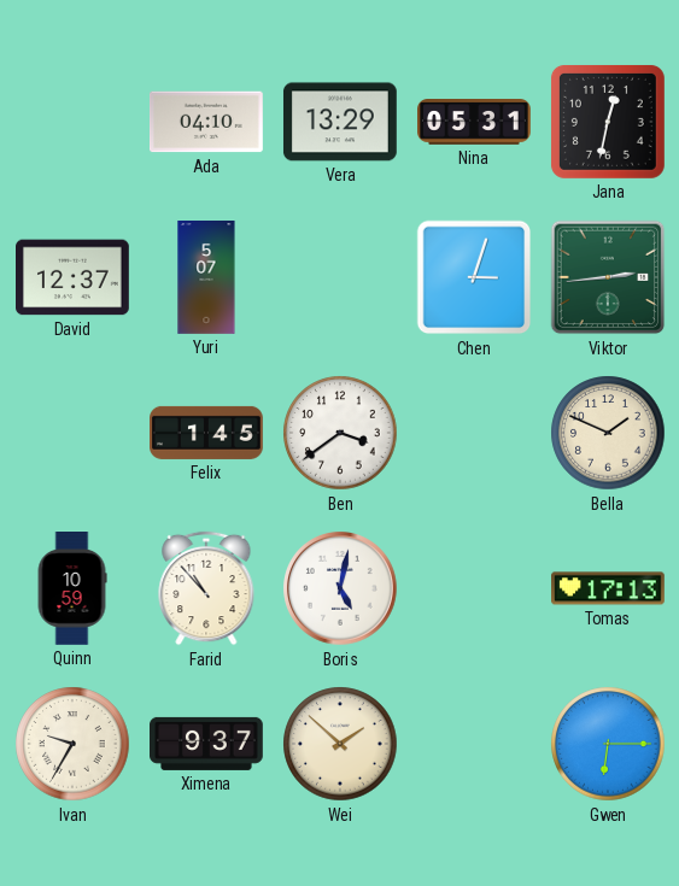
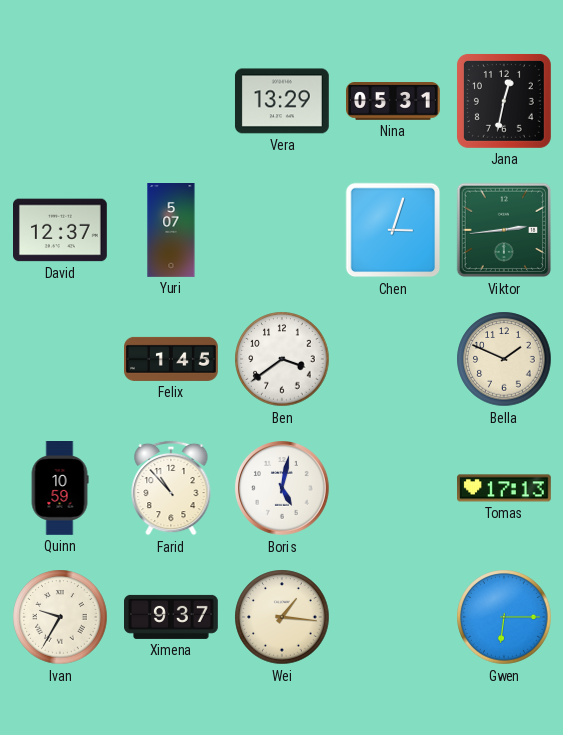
Ada: 04:10 -> none (207, 122)
Wei: 1:52 -> 1:16 (282, 617)
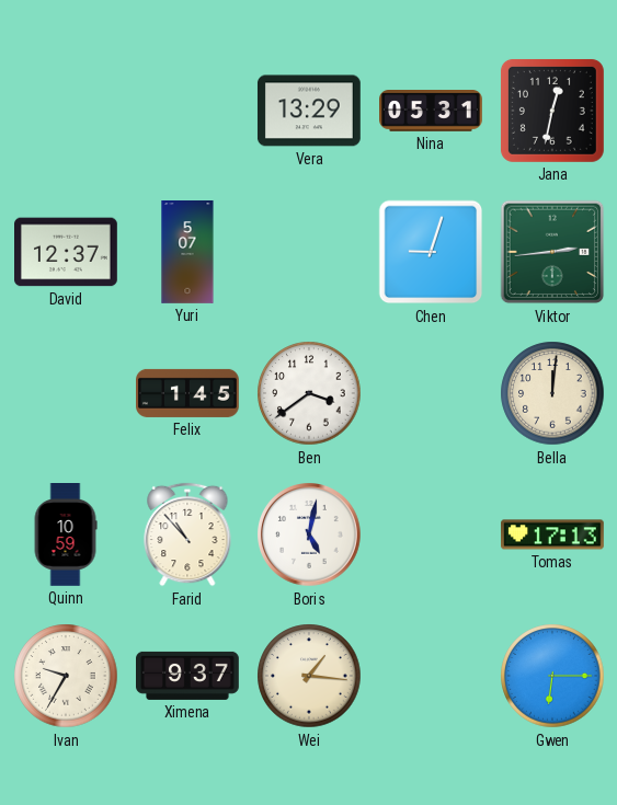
Chen: 3:03 -> 9:03 (431, 252)
Bella: 1:49 -> 12:01 (552, 393)
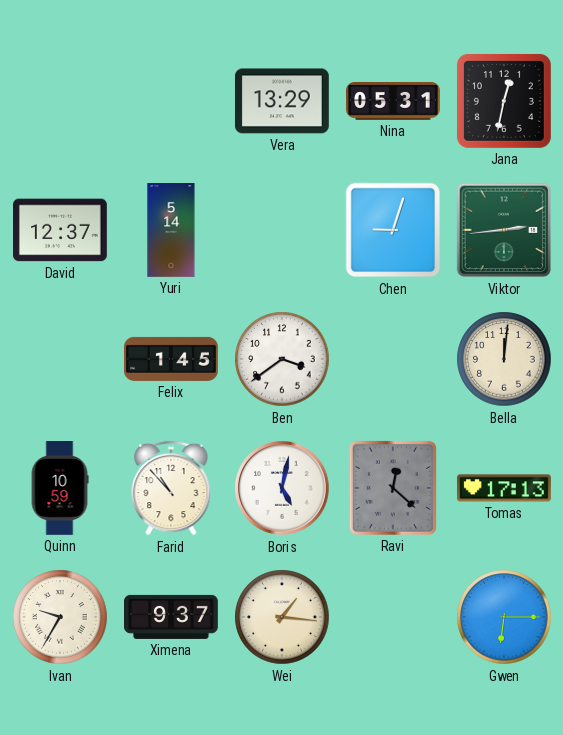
Yuri: 5:07 -> 5:14 (171, 231)
Ravi: none -> 12:22 (393, 488)
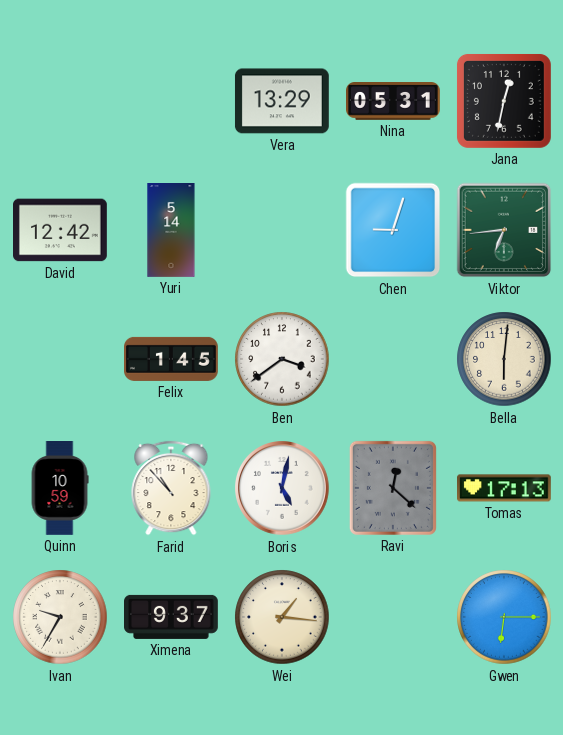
David: 12:37 -> 12:42 (61, 230)
Viktor: 2:44 -> 6:44 (504, 230)
Bella: 12:01 -> 6:01 (504, 359)
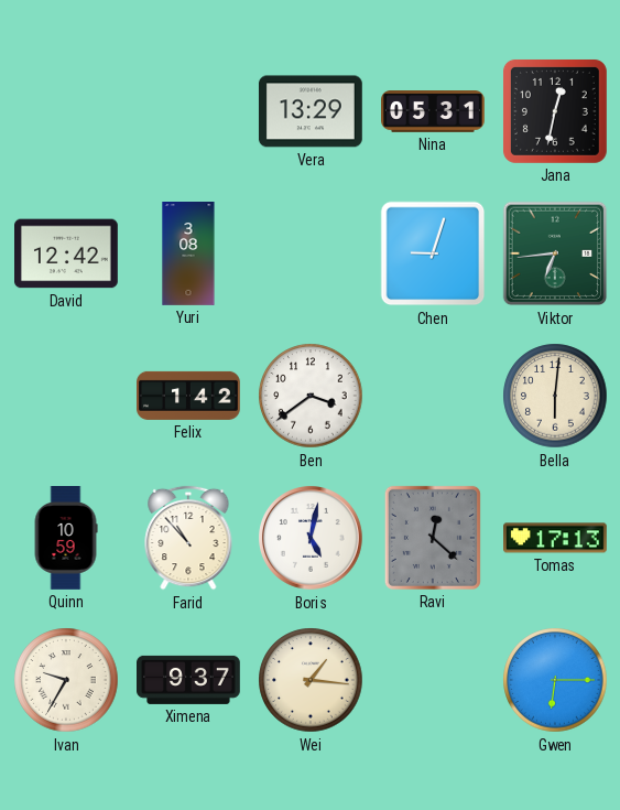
Yuri: 5:14 -> 3:08 (188, 255)
Felix: 1:45 -> 1:42 (189, 396)
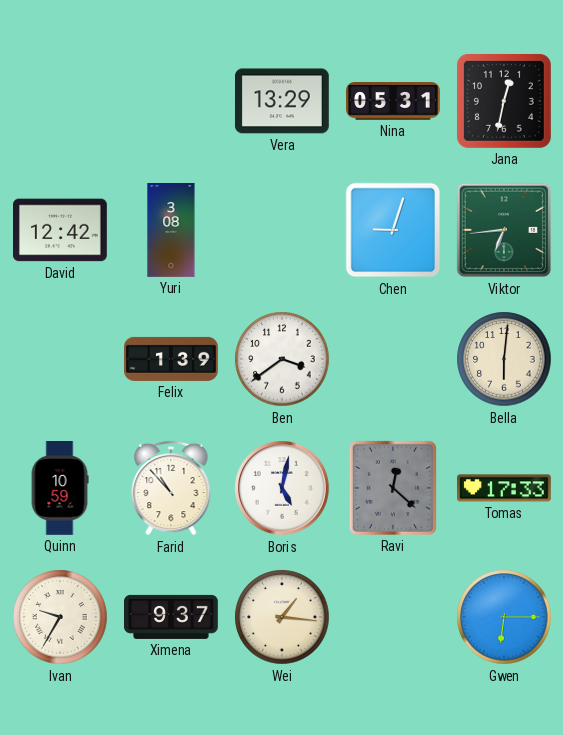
Felix: 1:42 -> 1:39 (172, 359)
Tomas: 17:13 -> 17:33 (505, 488)
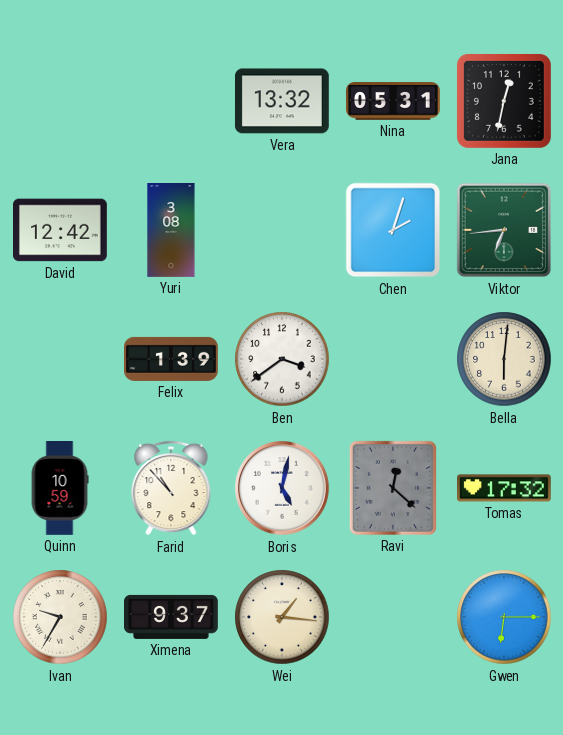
Vera: 13:29 -> 13:32 (282, 101)
Chen: 9:03 -> 2:03 (393, 230)
Tomas: 17:33 -> 17:32 (505, 488)
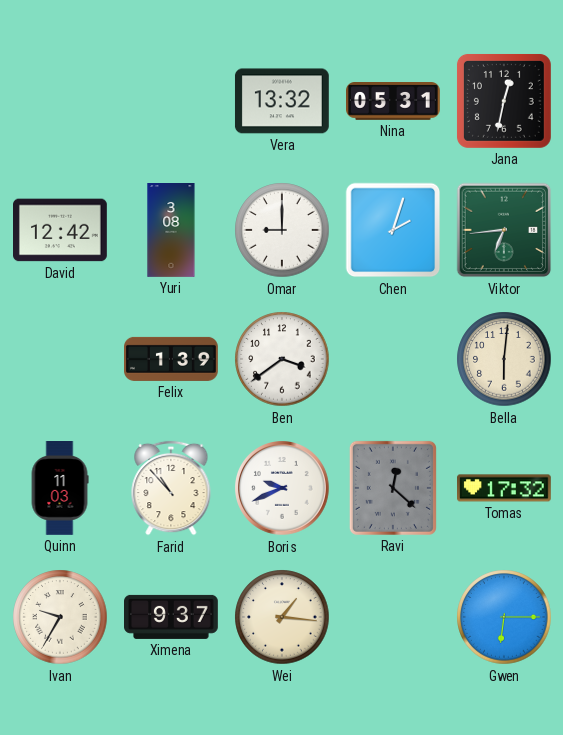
Omar: none -> 9:00 (282, 230)
Quinn: 10:59 -> 11:03 (60, 489)
Boris: 5:02 -> 9:41 (283, 489)
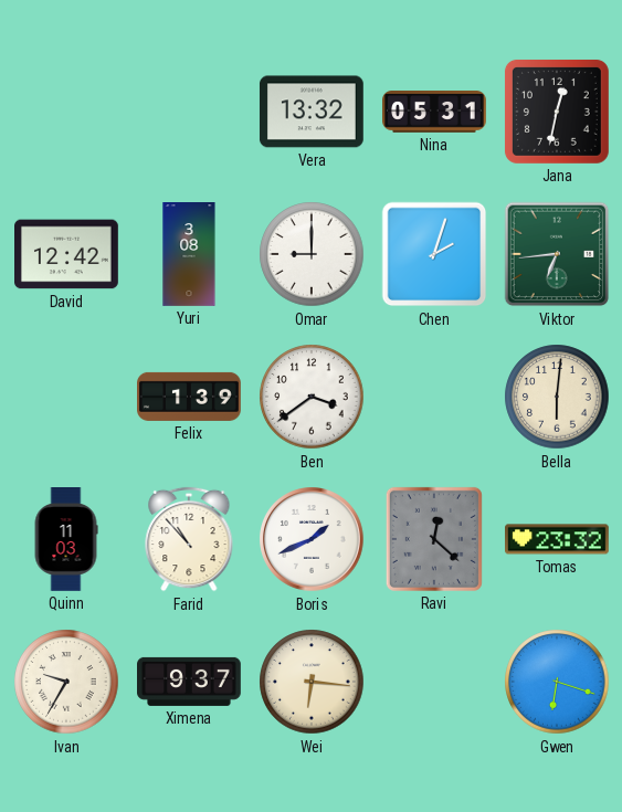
Boris: 9:41 -> 1:41 (313, 540)
Tomas: 17:32 -> 23:32 (558, 539)
Wei: 1:16 -> 6:16 (312, 682)
Gwen: 6:15 -> 6:18 (557, 682)
